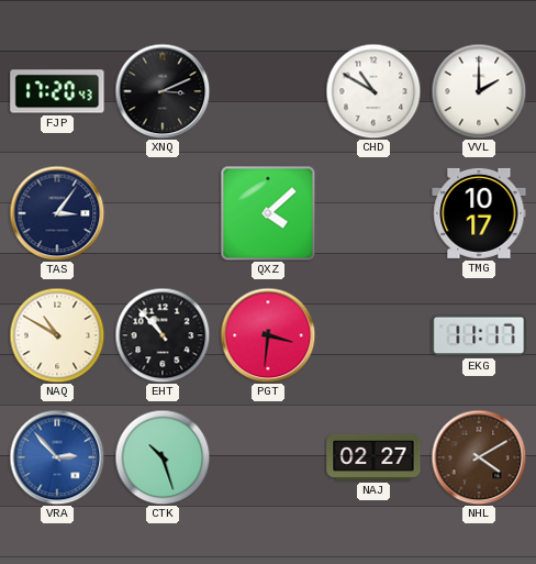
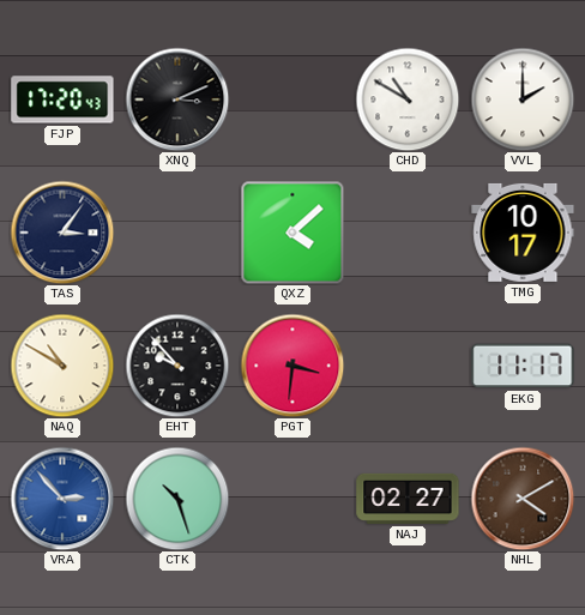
EHT: 10:53 -> 9:53 (177, 366)
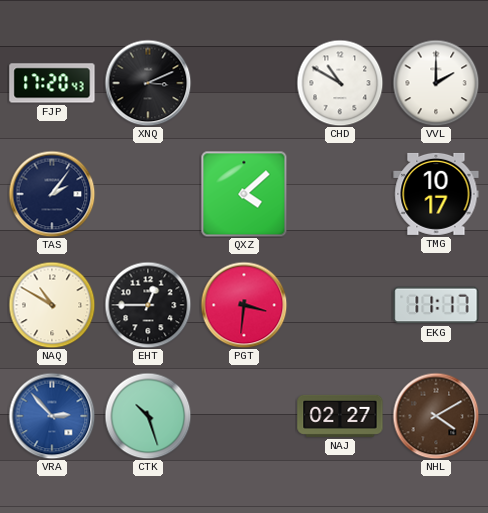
TAS: 3:06 -> 2:06 (52, 194)
EHT: 9:53 -> 12:45 (148, 305)
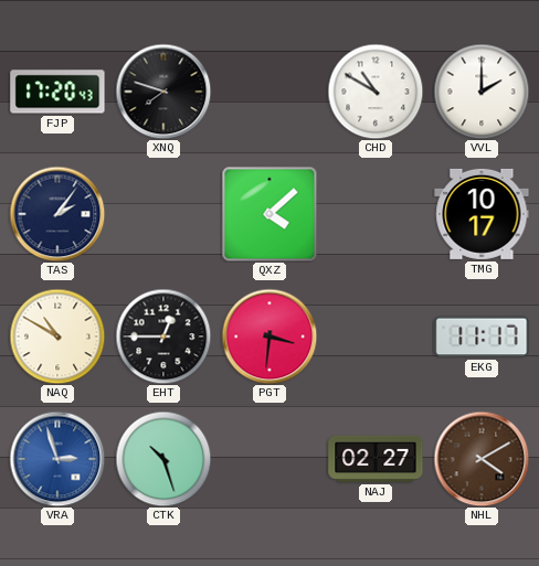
XNQ: 3:11 -> 7:48 (163, 92)
VRA: 2:53 -> 2:57 (57, 459)
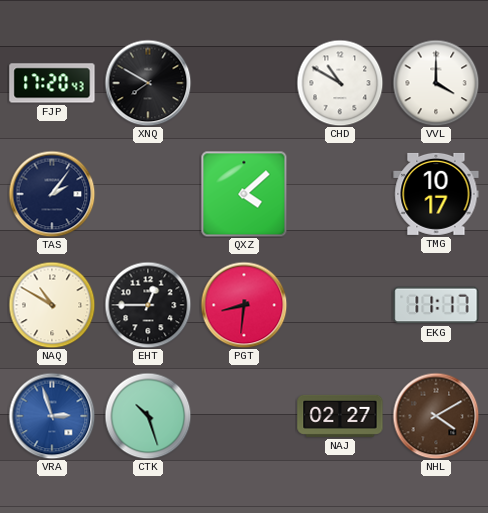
XNQ: 7:48 -> 7:50 (148, 83)
VVL: 2:00 -> 4:00 (436, 83)
PGT: 3:31 -> 8:31 (244, 305)
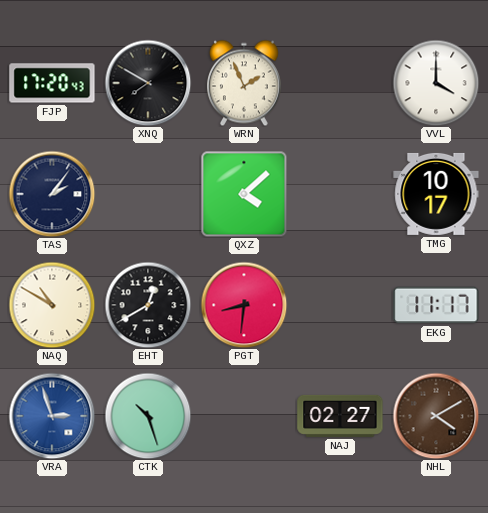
WRN: none -> 1:56 (244, 83)
CHD: 10:50 -> none (340, 83)
EHT: 12:45 -> 12:40 (148, 305)
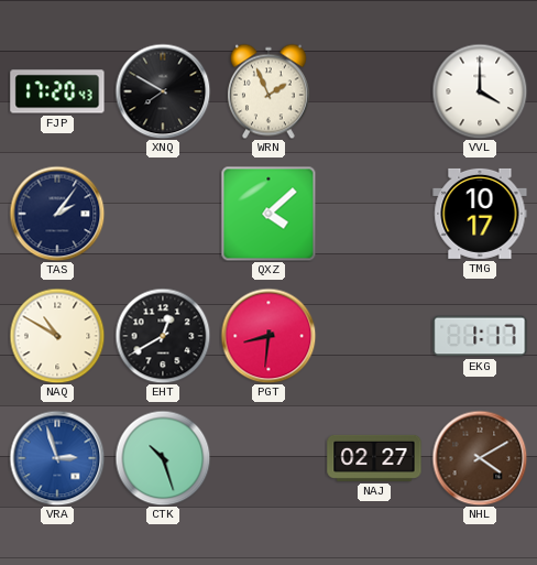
EKG: 11:17 -> 1:17 (480, 336)
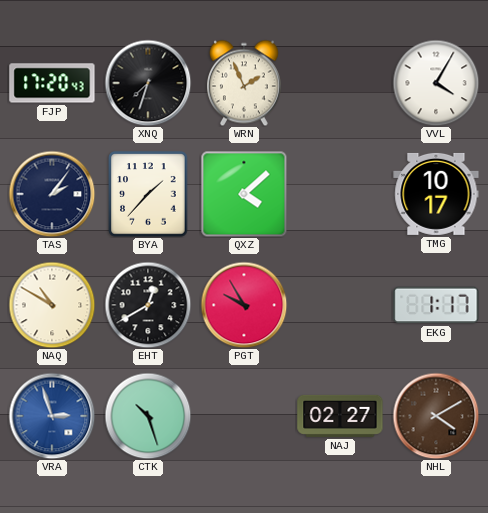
XNQ: 7:50 -> 7:33 (148, 83)
VVL: 4:00 -> 4:05 (436, 83)
BYA: none -> 1:37 (148, 194)
PGT: 8:31 -> 9:55 (244, 305)
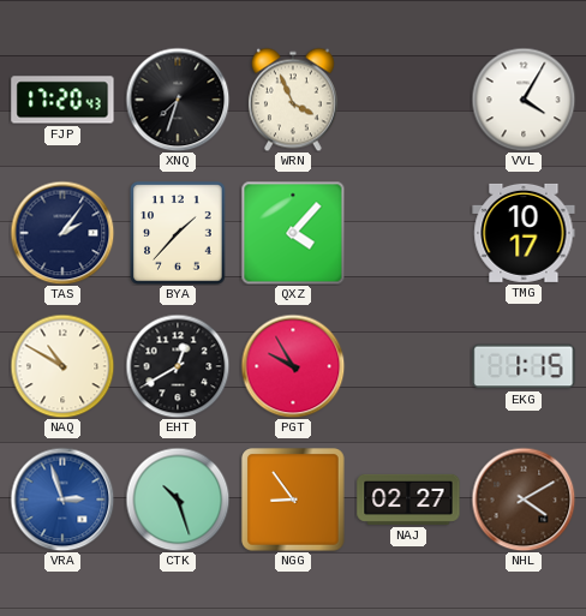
WRN: 1:56 -> 3:56 (293, 100)
QXZ: 4:08 -> 4:07 (293, 233)
EKG: 1:17 -> 1:15 (524, 366)
NGG: none -> 8:54 (293, 500)
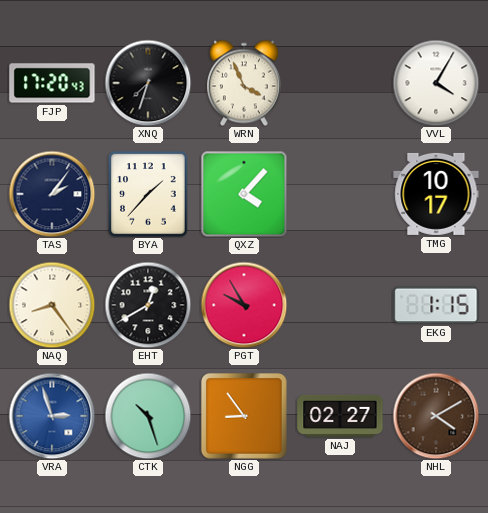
NAQ: 10:50 -> 8:24 (52, 305)
